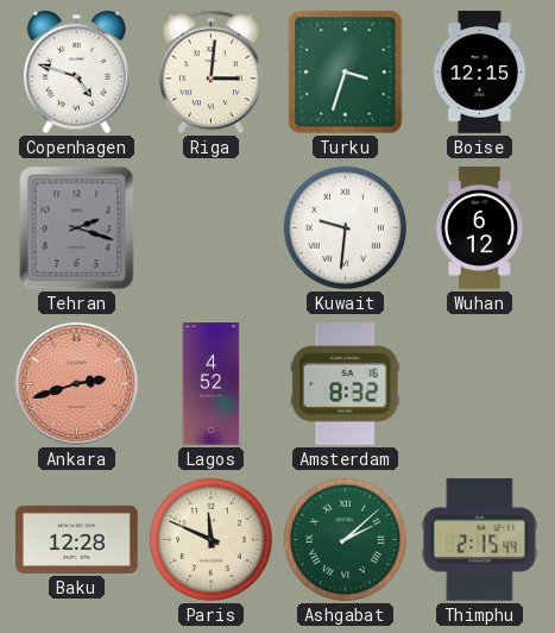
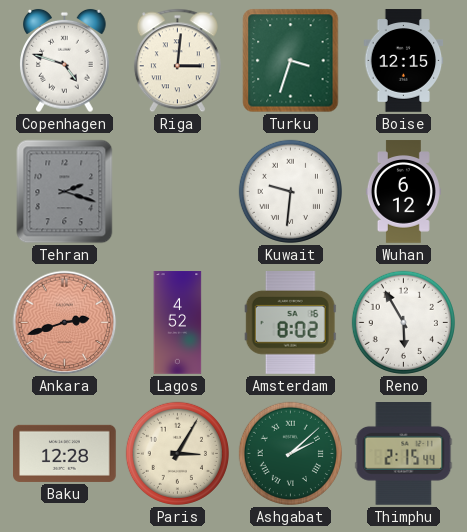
Amsterdam: 8:32 -> 8:02 (290, 323)
Reno: none -> 5:55 (403, 322)
Paris: 11:49 -> 3:05 (177, 453)
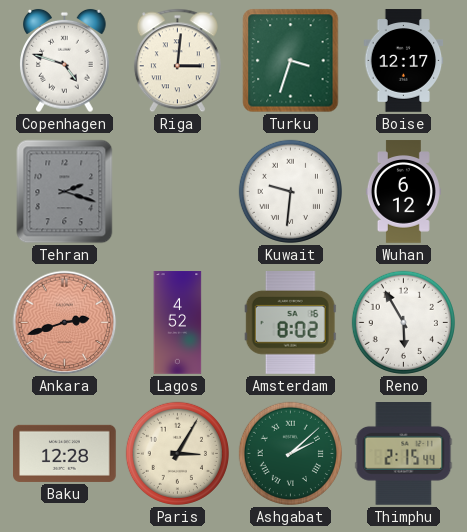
Boise: 12:15 -> 12:17 (404, 61)
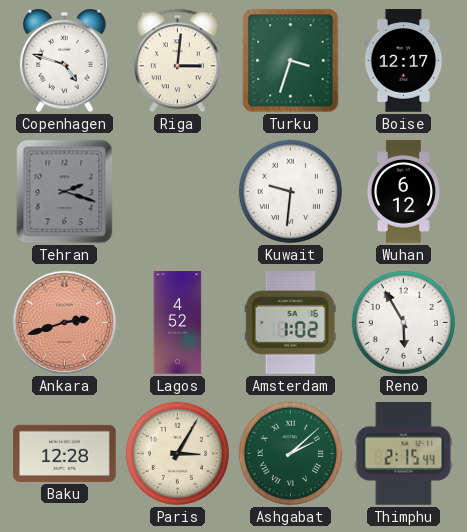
Amsterdam: 8:02 -> 1:02 (290, 323)
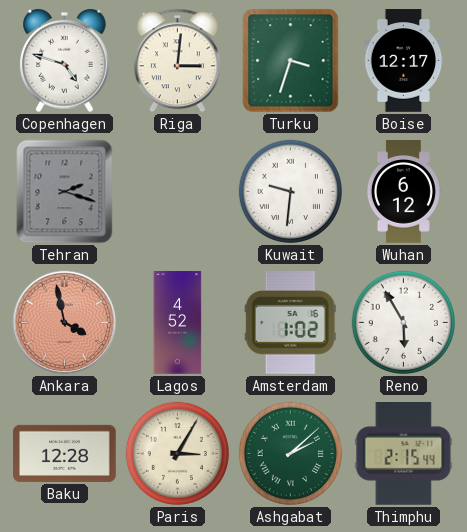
Ankara: 2:42 -> 3:58 (65, 323)
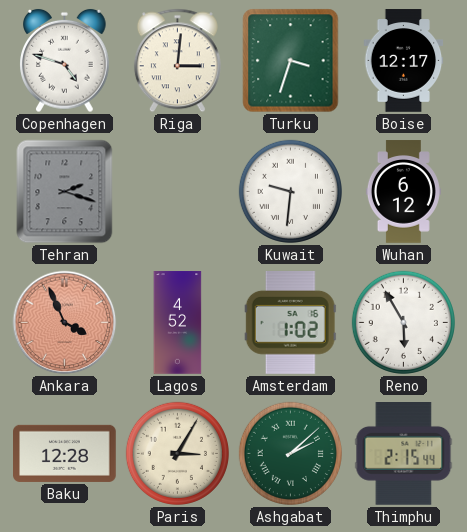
Ankara: 3:58 -> 3:56 (65, 323)
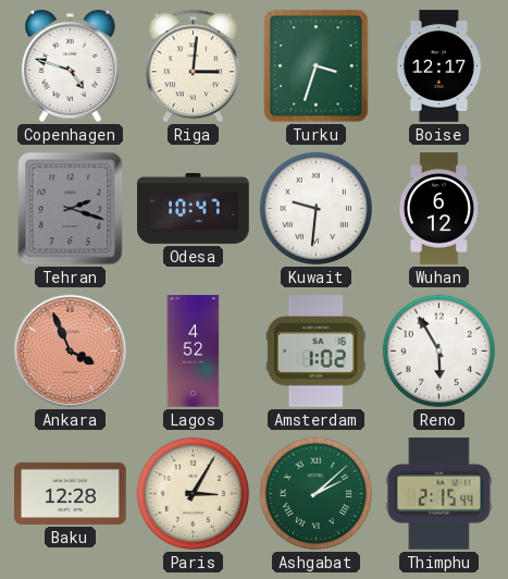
Odesa: none -> 10:47 (194, 208)
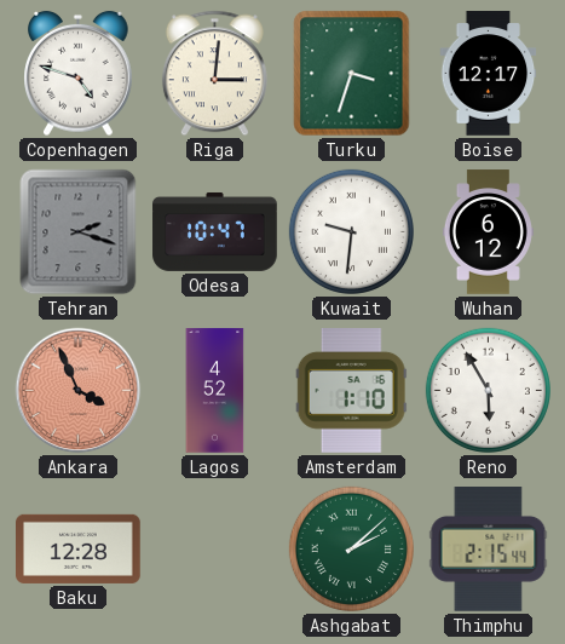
Amsterdam: 1:02 -> 1:10 (351, 391)
Paris: 3:05 -> none (193, 493)
